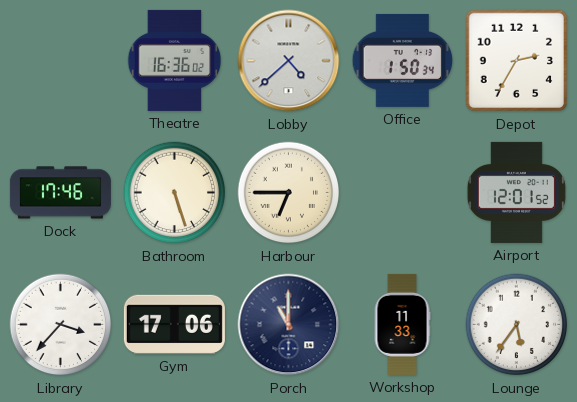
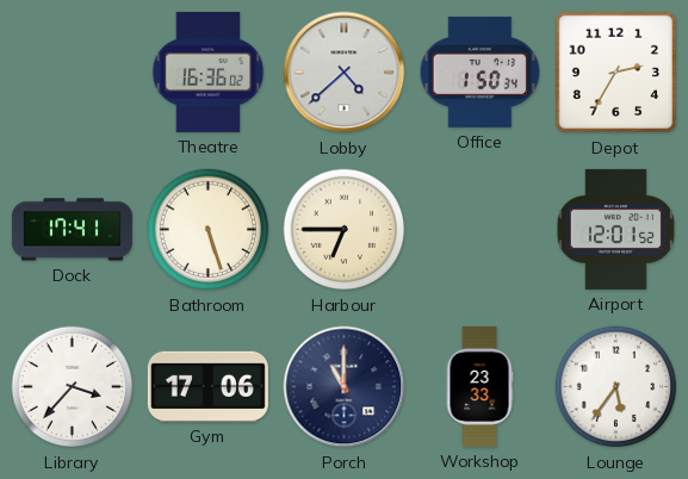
Dock: 17:46 -> 17:41 (72, 230)
Workshop: 11:33 -> 23:33 (479, 386)
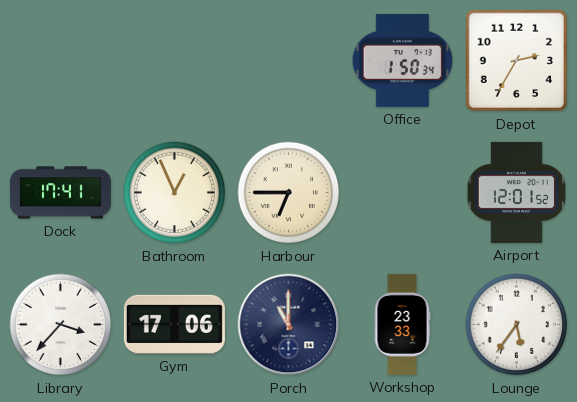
Theatre: 16:36 -> none (209, 71)
Lobby: 4:38 -> none (345, 73)
Bathroom: 5:27 -> 12:56 (175, 193)
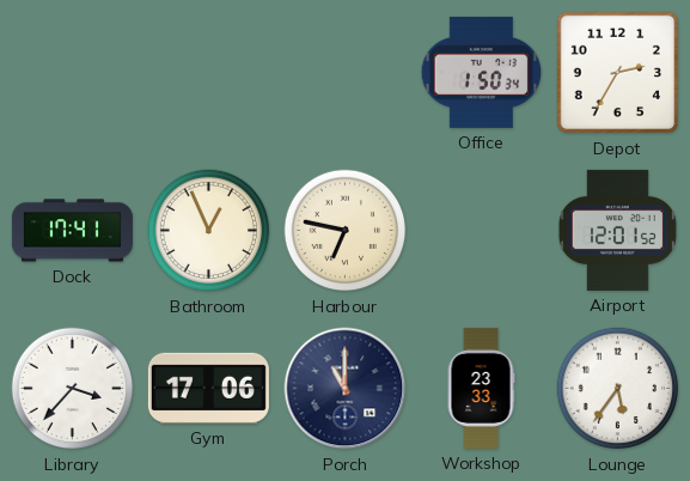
Harbour: 6:45 -> 6:47 (346, 231)
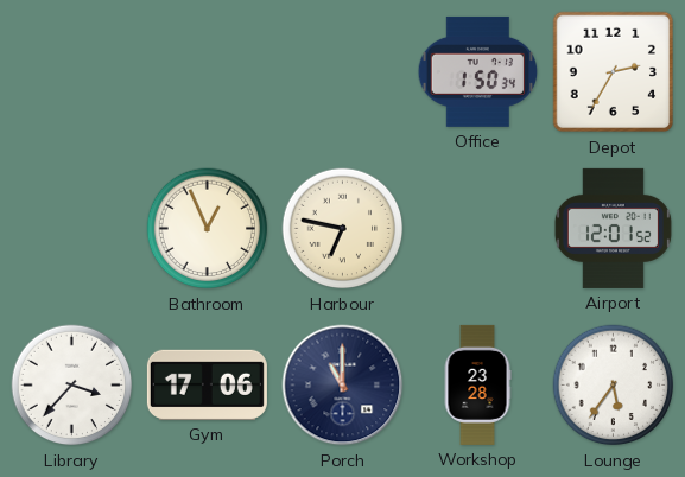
Dock: 17:41 -> none (72, 231)
Workshop: 23:33 -> 23:28 (477, 384)
